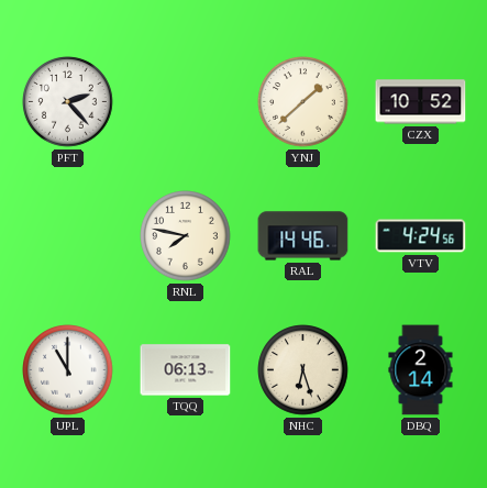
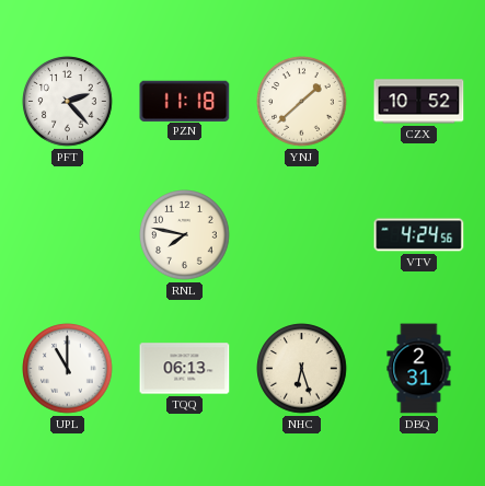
PZN: none -> 11:18 (185, 101)
RAL: 14:46 -> none (303, 236)
DBQ: 2:14 -> 2:31 (419, 369)
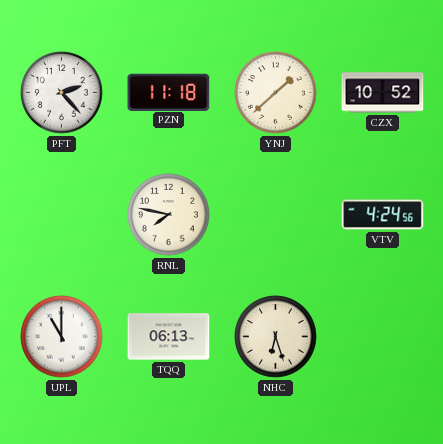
DBQ: 2:31 -> none (419, 369)
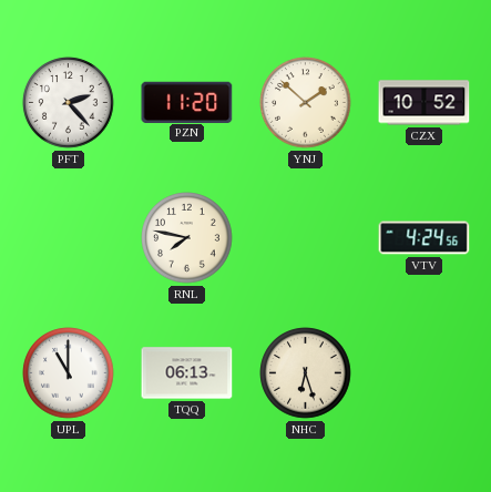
PZN: 11:18 -> 11:20 (187, 102)
YNJ: 1:38 -> 1:52 (306, 103)
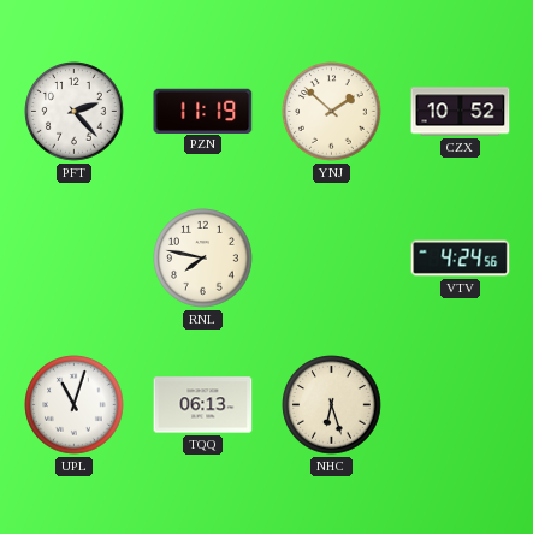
PZN: 11:20 -> 11:19 (203, 111)
UPL: 11:00 -> 11:03 (75, 405)
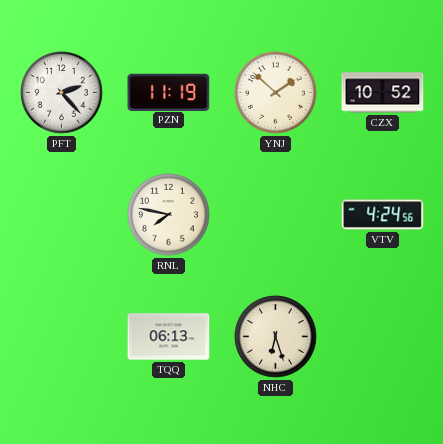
UPL: 11:03 -> none (75, 405)
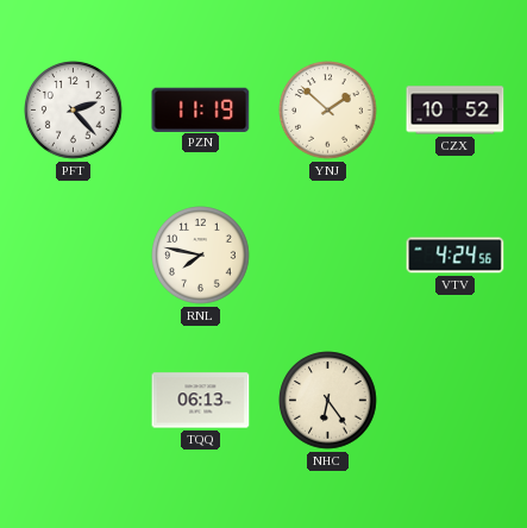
NHC: 6:27 -> 6:24 (328, 401)
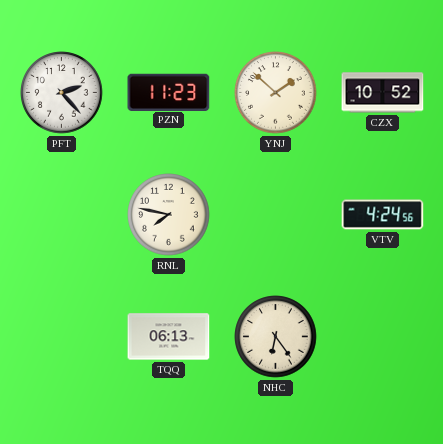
PZN: 11:19 -> 11:23 (169, 92)
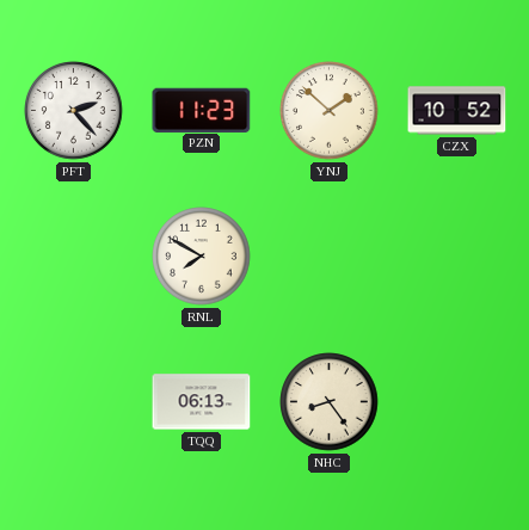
RNL: 7:47 -> 7:50 (202, 257)
VTV: 4:24 -> none (383, 215)
NHC: 6:24 -> 8:24 (330, 402)
